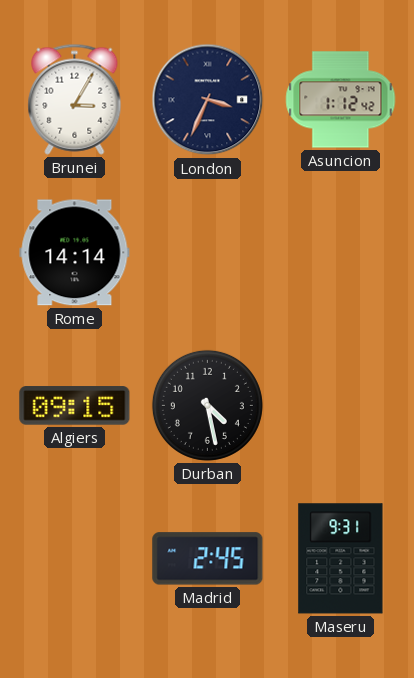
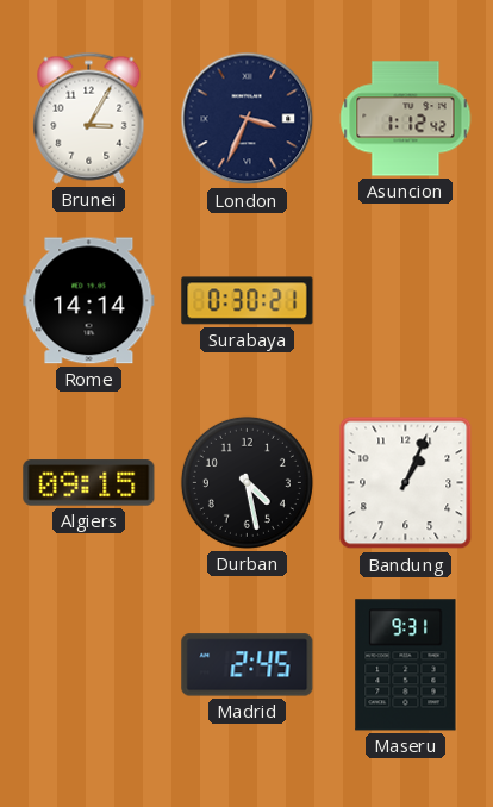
Surabaya: none -> 0:30 (248, 301)
Bandung: none -> 1:04 (406, 483)
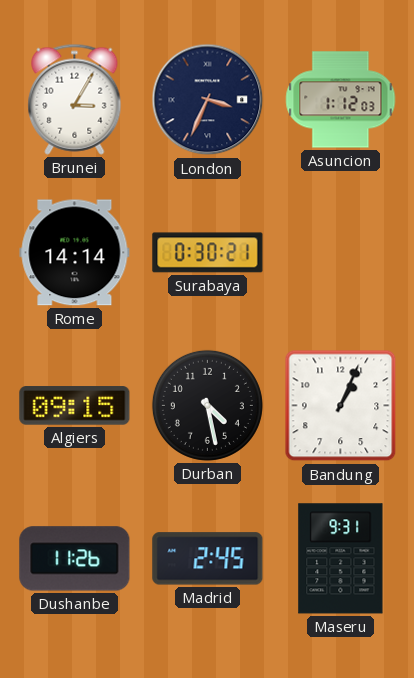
Asuncion: 1:12:42 -> 1:12:03 (341, 100)
Dushanbe: none -> 11:26 (75, 559)
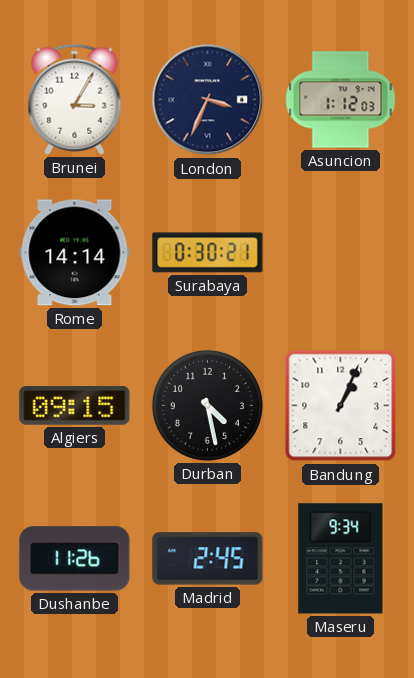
Maseru: 9:31 -> 9:34 (341, 559)
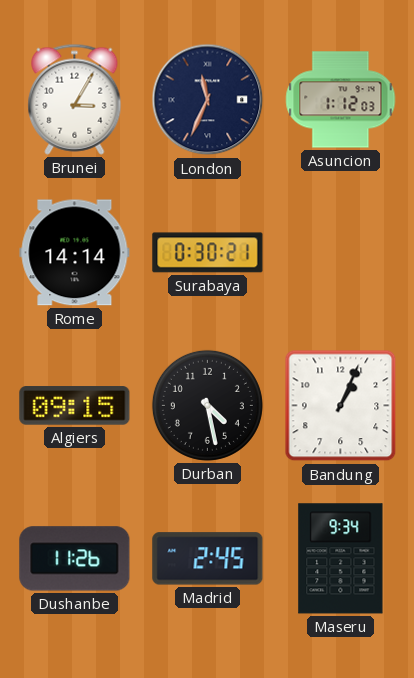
London: 3:34 -> 11:34 (208, 100)
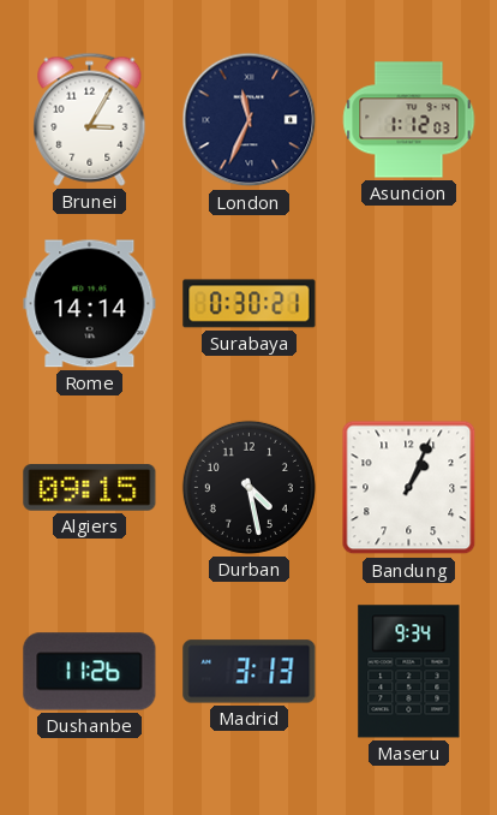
Madrid: 2:45 -> 3:13 (250, 672)
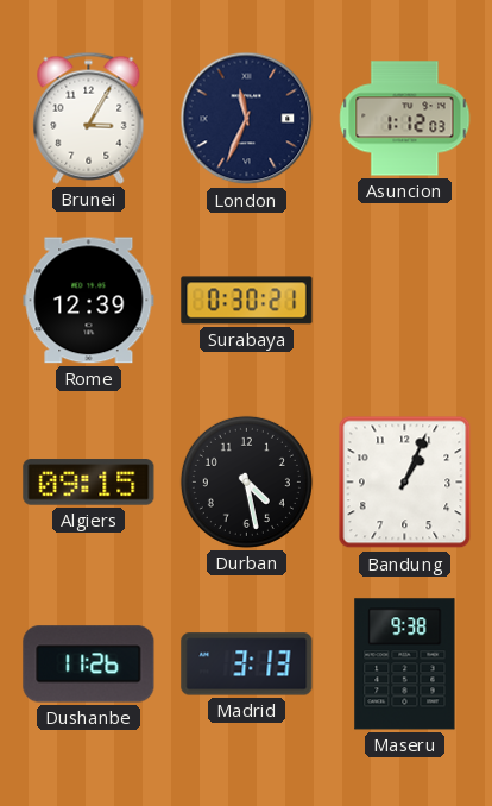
Rome: 14:14 -> 12:39 (89, 301)
Maseru: 9:34 -> 9:38 (405, 665)
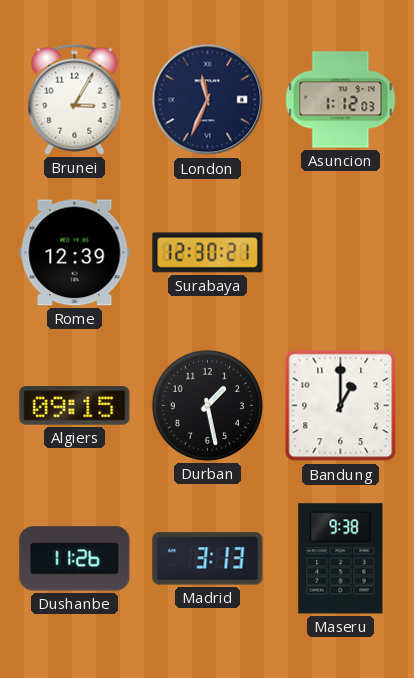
Surabaya: 0:30 -> 12:30 (208, 253)
Durban: 4:28 -> 1:28 (207, 405)
Bandung: 1:04 -> 1:00 (341, 406)
